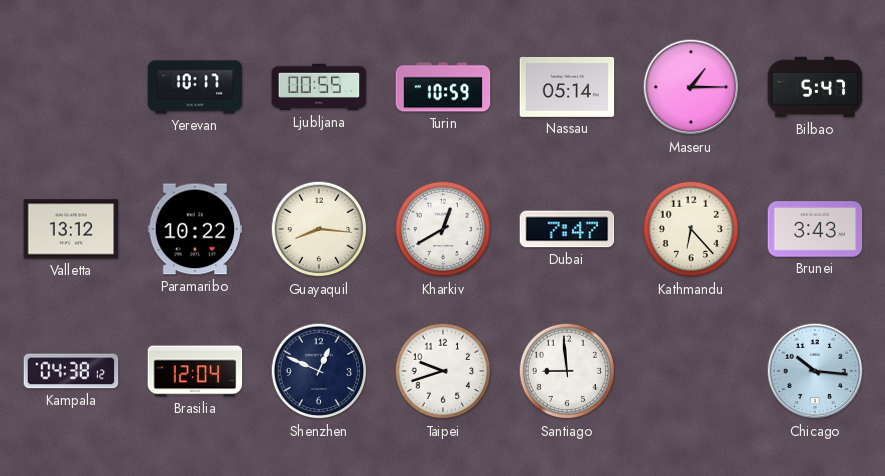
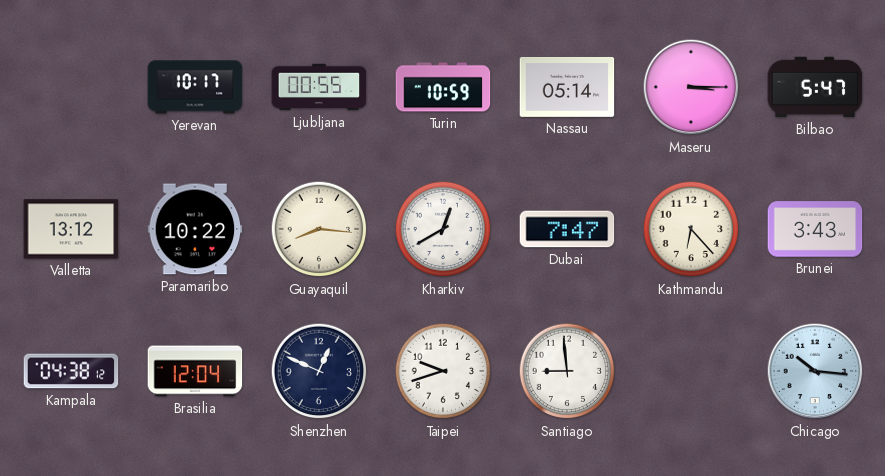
Maseru: 1:15 -> 3:15 (691, 87)
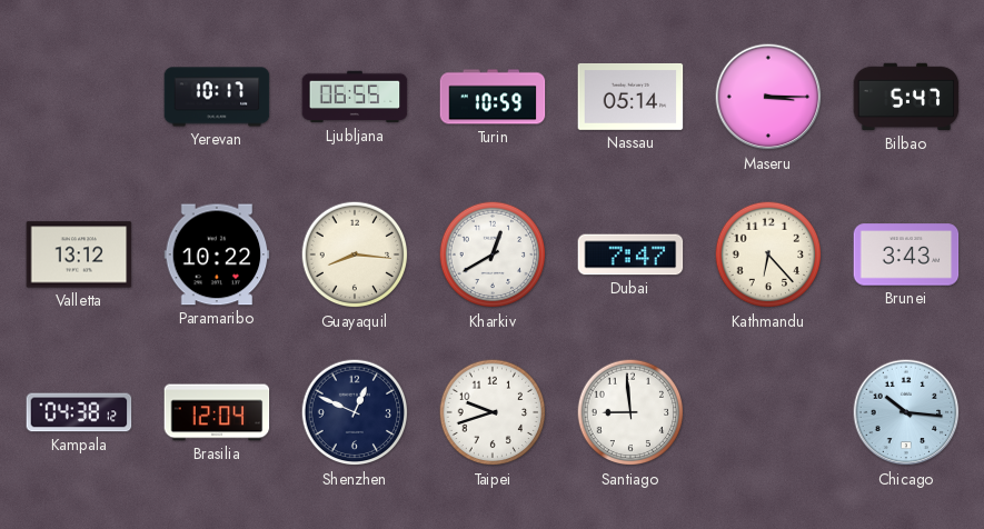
Ljubljana: 00:55 -> 06:55 (355, 97)
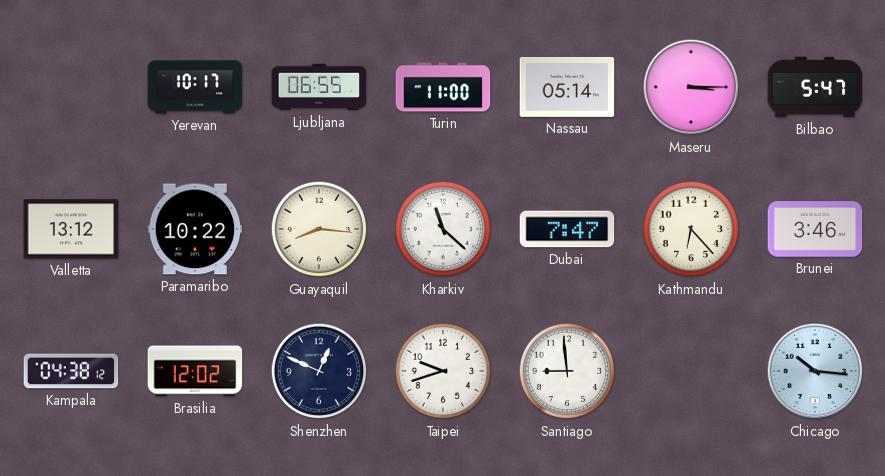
Turin: 10:59 -> 11:00 (443, 87)
Kharkiv: 12:40 -> 11:22 (443, 229)
Brunei: 3:43 -> 3:46 (815, 229)
Brasilia: 12:04 -> 12:02 (195, 371)
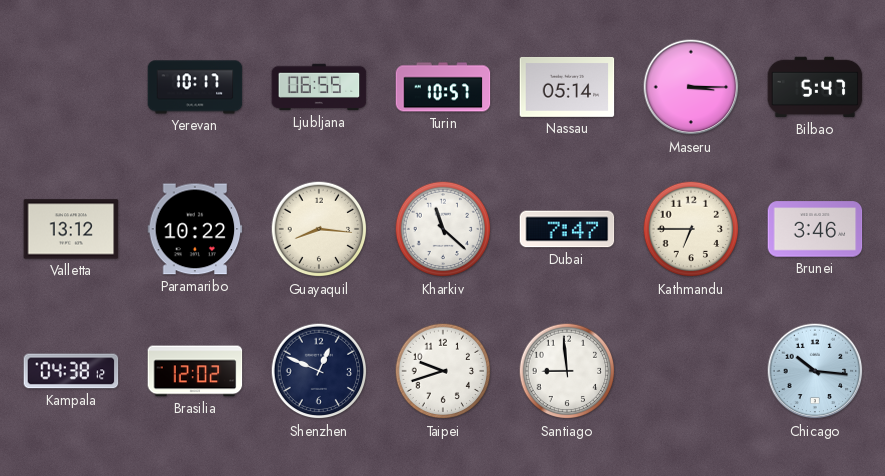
Turin: 11:00 -> 10:57 (443, 87)
Kathmandu: 6:23 -> 6:45 (691, 229)
